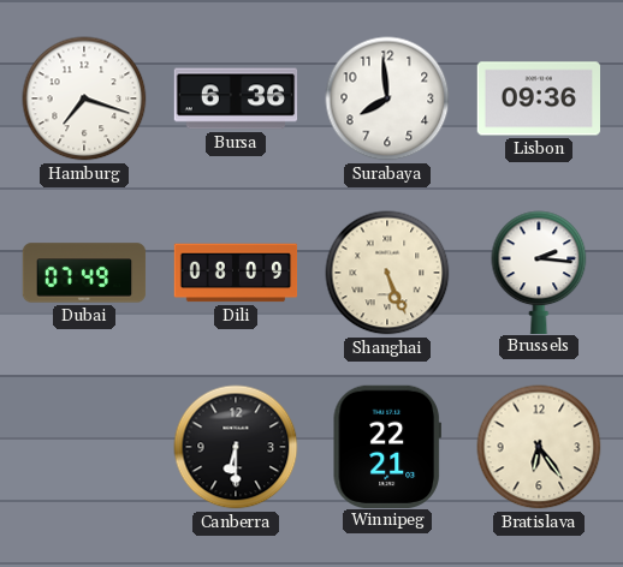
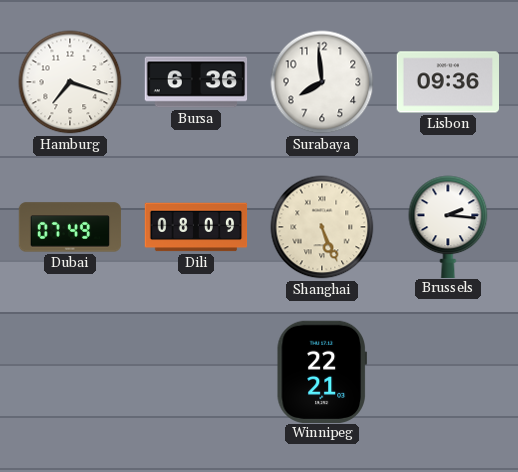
Canberra: 6:30 -> none (236, 447)
Bratislava: 6:24 -> none (539, 447)
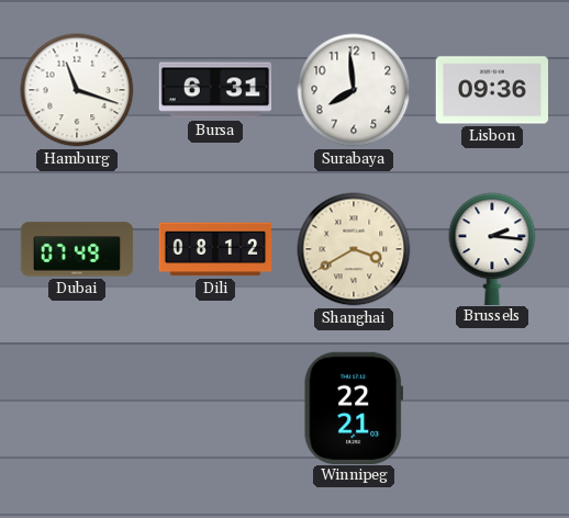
Hamburg: 7:18 -> 11:18 (77, 90)
Bursa: 6:36 -> 6:31 (215, 90)
Dili: 08:09 -> 08:12 (215, 249)
Shanghai: 5:26 -> 3:40 (354, 249)
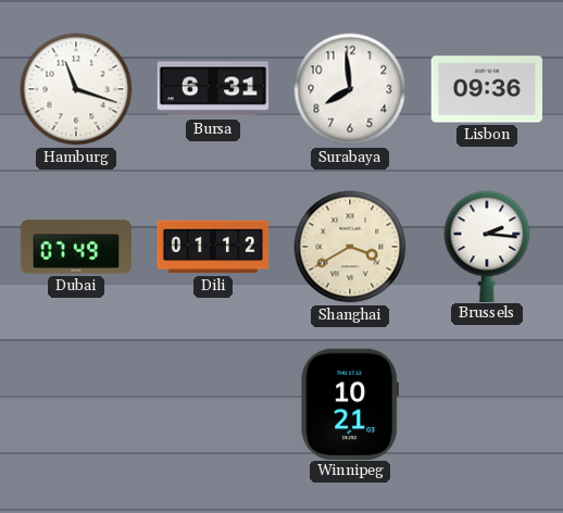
Dili: 08:12 -> 01:12 (213, 247)
Winnipeg: 22:21 -> 10:21 (350, 403)
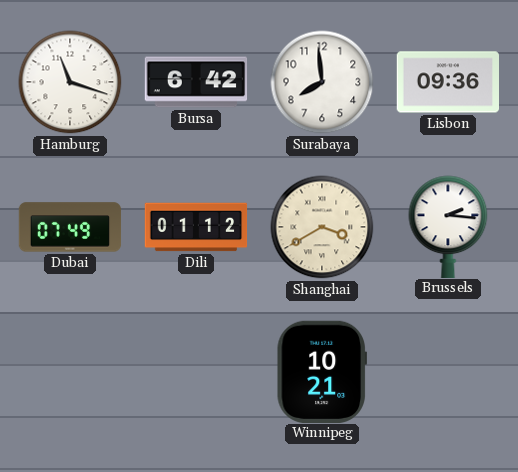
Bursa: 6:31 -> 6:42 (196, 82)
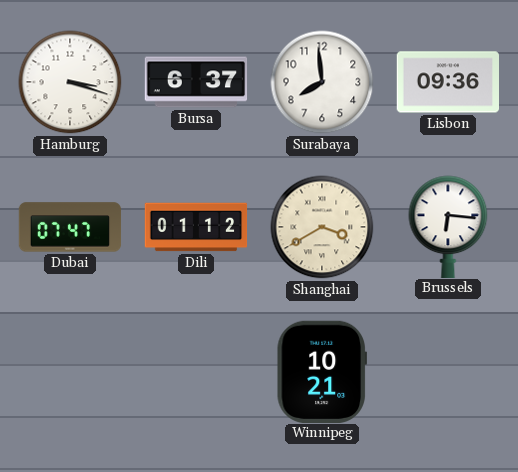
Hamburg: 11:18 -> 3:18 (70, 82)
Bursa: 6:42 -> 6:37 (196, 82)
Dubai: 07:49 -> 07:47 (70, 227)
Brussels: 2:16 -> 6:16 (448, 226)
